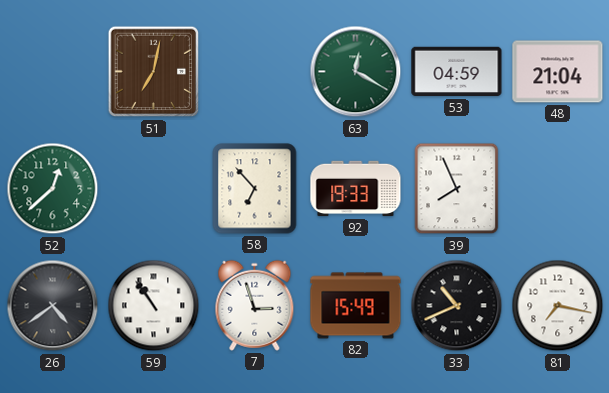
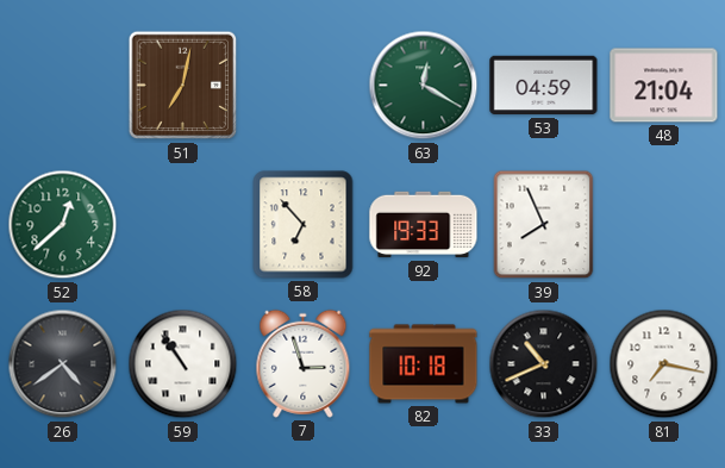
82: 15:49 -> 10:18 (424, 364)
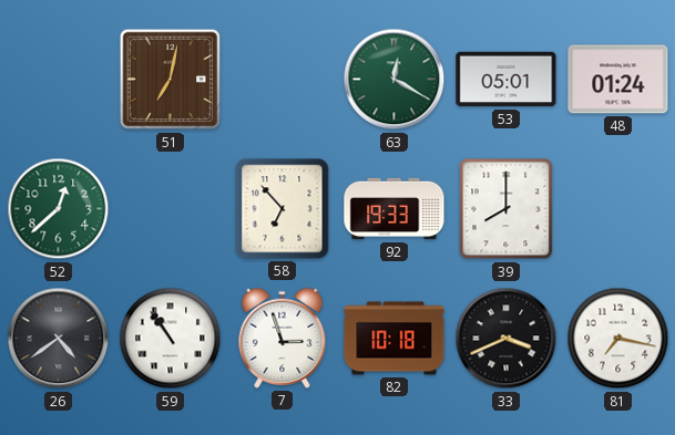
53: 04:59 -> 05:01 (507, 80)
48: 21:04 -> 01:24 (618, 80)
39: 7:56 -> 8:00 (507, 209)
33: 10:41 -> 3:41 (507, 339)
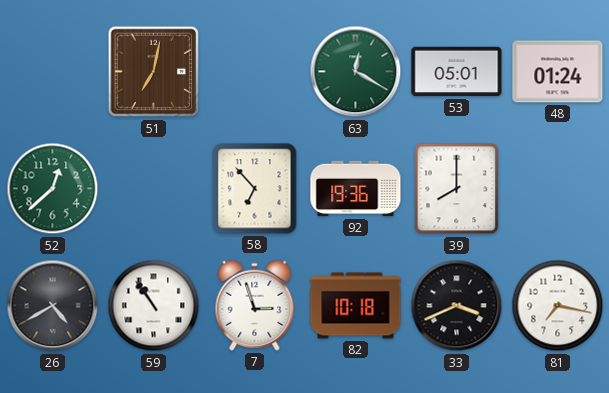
92: 19:33 -> 19:36 (356, 189)
26: 4:39 -> 4:40 (53, 306)
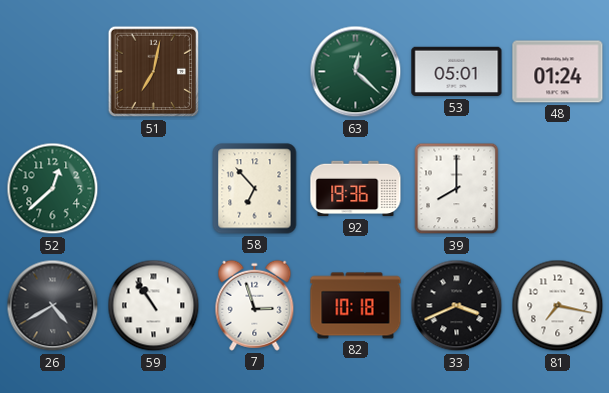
63: 12:20 -> 12:22 (356, 72)
